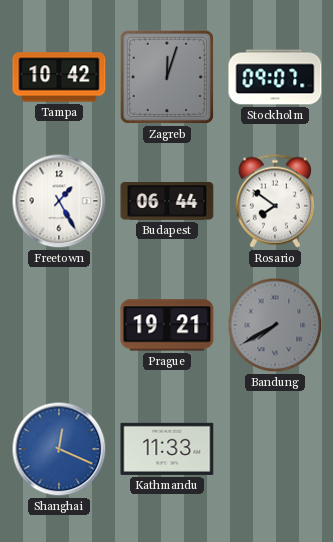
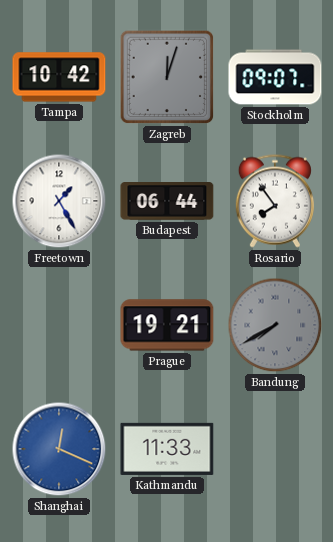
Rosario: 7:51 -> 7:54 (275, 201)
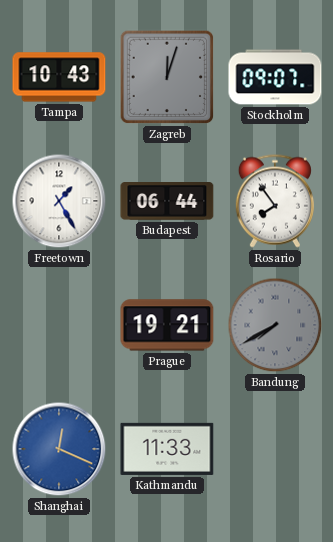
Tampa: 10:42 -> 10:43 (59, 77)
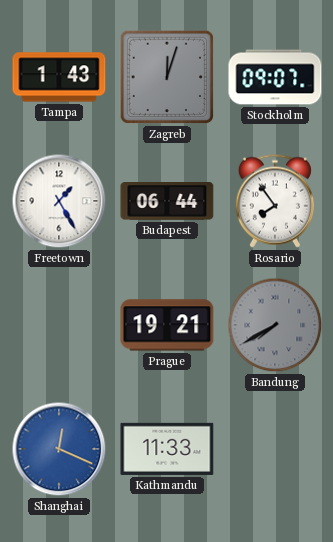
Tampa: 10:43 -> 1:43 (59, 77)
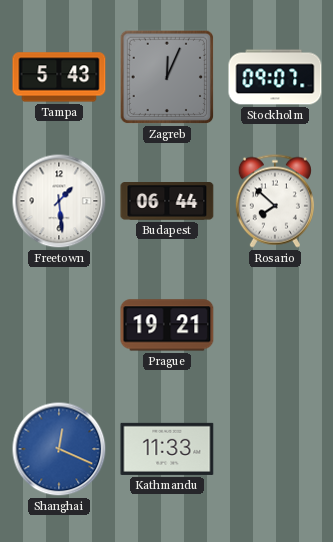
Tampa: 1:43 -> 5:43 (59, 77)
Zagreb: 12:03 -> 12:04 (167, 77)
Freetown: 1:25 -> 1:29 (59, 201)
Rosario: 7:54 -> 7:52 (275, 201)
Bandung: 7:40 -> none (275, 325)
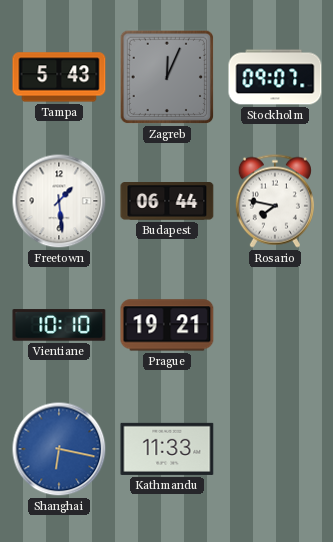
Rosario: 7:52 -> 7:47 (275, 201)
Vientiane: none -> 10:10 (59, 325)
Shanghai: 12:19 -> 6:17 (59, 449)
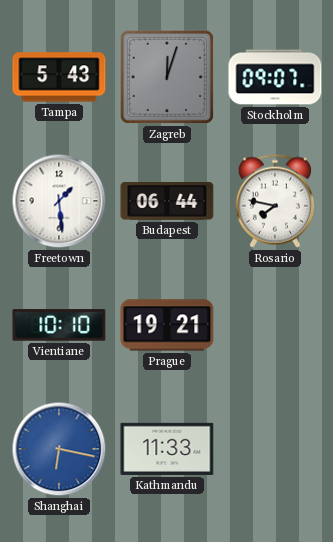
Zagreb: 12:04 -> 12:03 (167, 77)
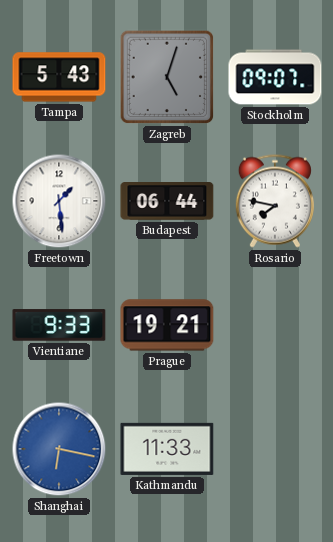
Zagreb: 12:03 -> 5:03 (167, 77)
Vientiane: 10:10 -> 9:33 (59, 325)
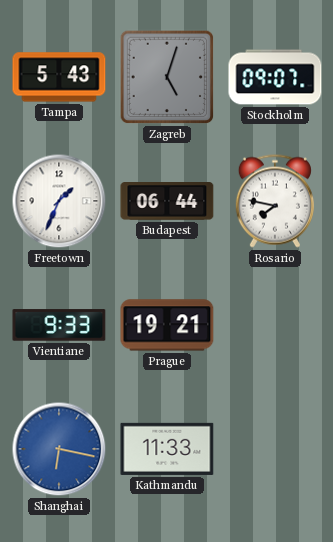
Freetown: 1:29 -> 1:34 (59, 201)
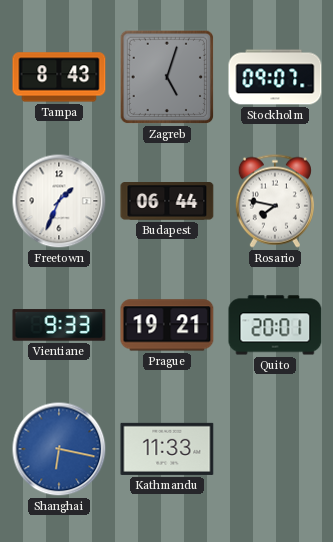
Tampa: 5:43 -> 8:43 (59, 77)
Quito: none -> 20:01 (275, 325)
